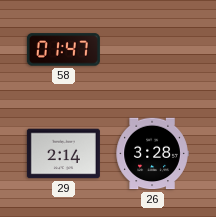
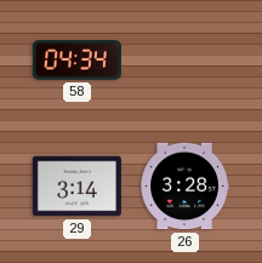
58: 01:47 -> 04:34 (76, 61)
29: 2:14 -> 3:14 (76, 187)
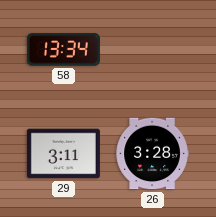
58: 04:34 -> 13:34 (63, 50)
29: 3:14 -> 3:11 (63, 154)
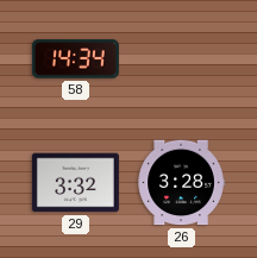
58: 13:34 -> 14:34 (75, 59)
29: 3:11 -> 3:32 (75, 183)
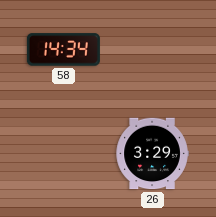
29: 3:32 -> none (75, 183)
26: 3:28 -> 3:29 (152, 154)
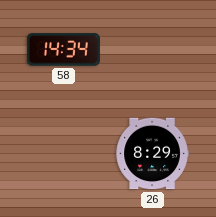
26: 3:29 -> 8:29 (152, 154)
